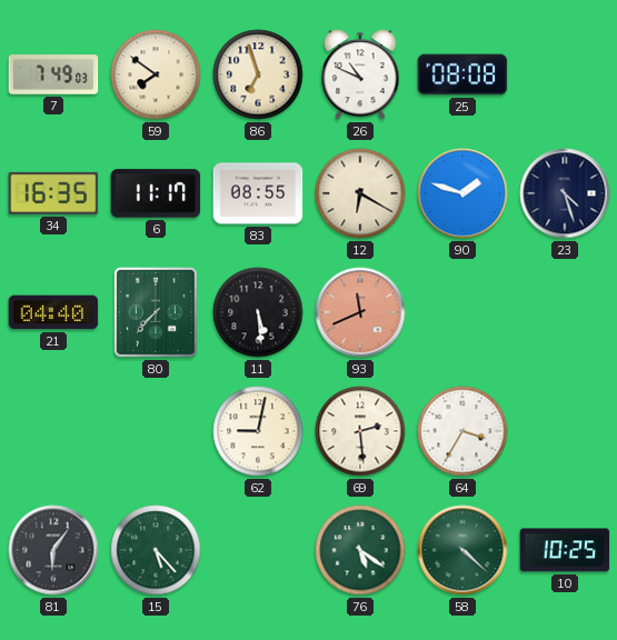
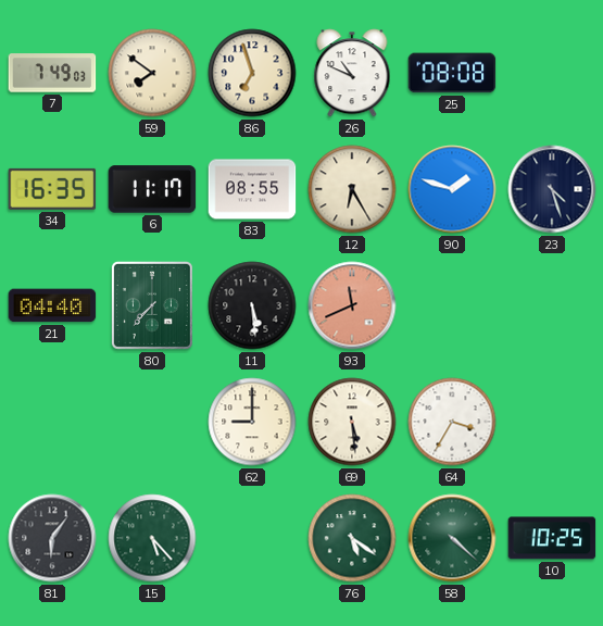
12: 6:20 -> 6:25 (352, 189)
62: 9:02 -> 9:00 (252, 422)
69: 2:29 -> 5:29 (352, 422)
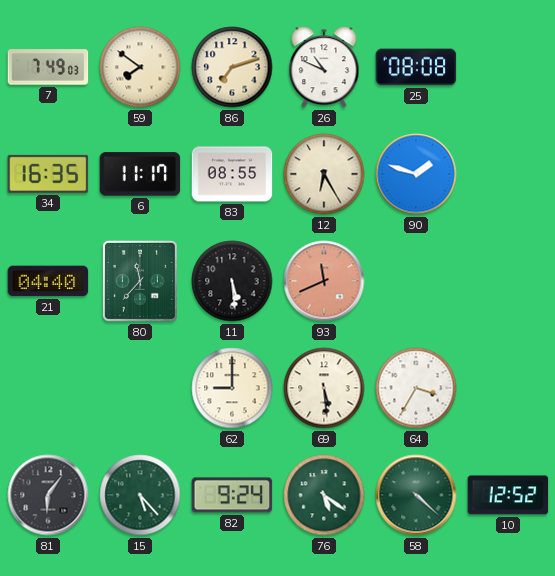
86: 6:57 -> 7:12 (232, 67)
23: 4:27 -> none (552, 189)
80: 7:37 -> 11:37 (140, 281)
82: none -> 9:24 (232, 495)
10: 10:25 -> 12:52 (508, 495)
